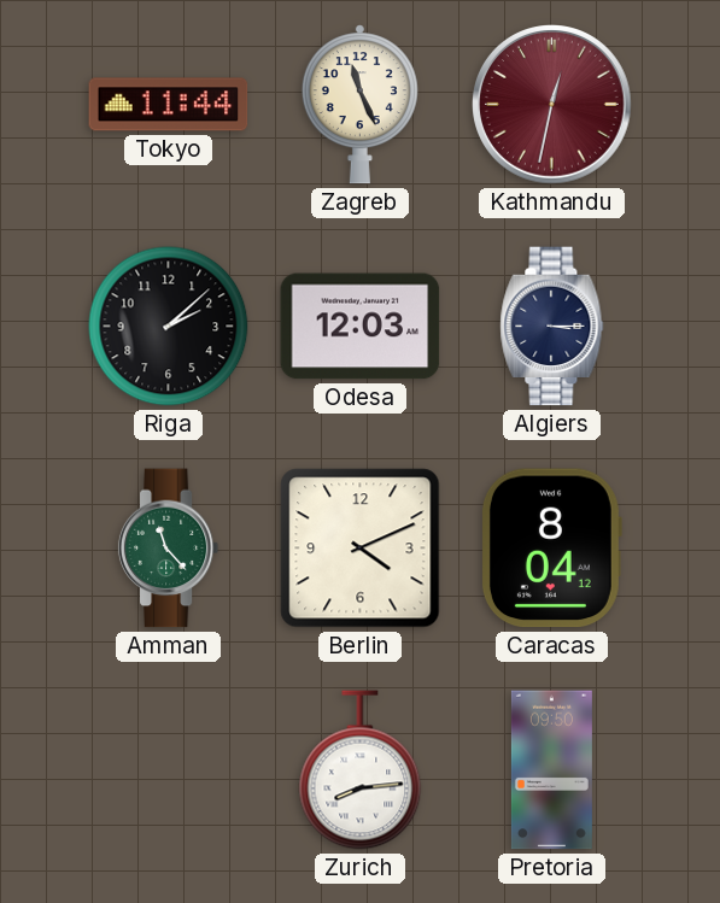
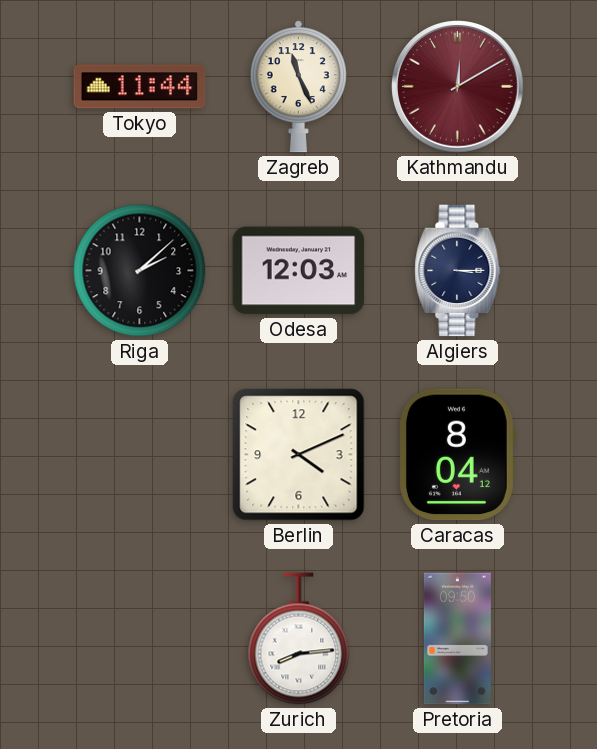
Kathmandu: 12:32 -> 12:10 (458, 87)
Amman: 11:23 -> none (169, 549)
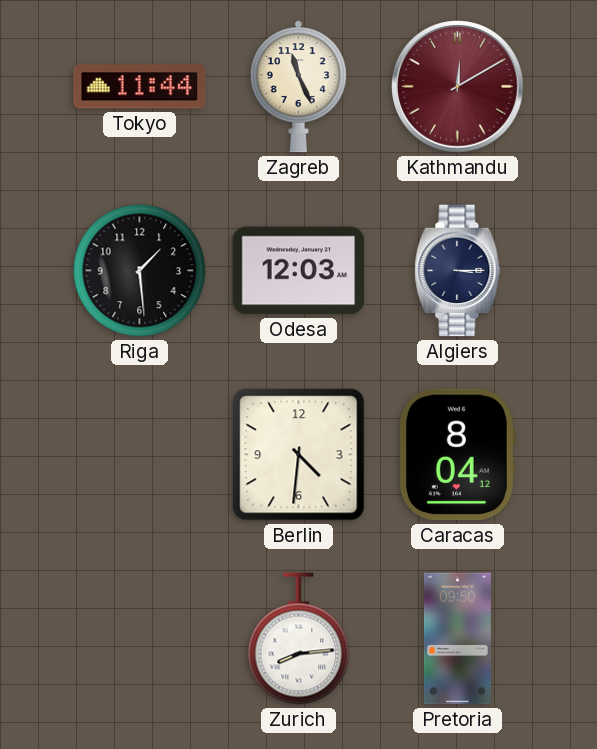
Riga: 2:08 -> 1:29 (140, 271)
Berlin: 4:11 -> 4:31 (299, 455)
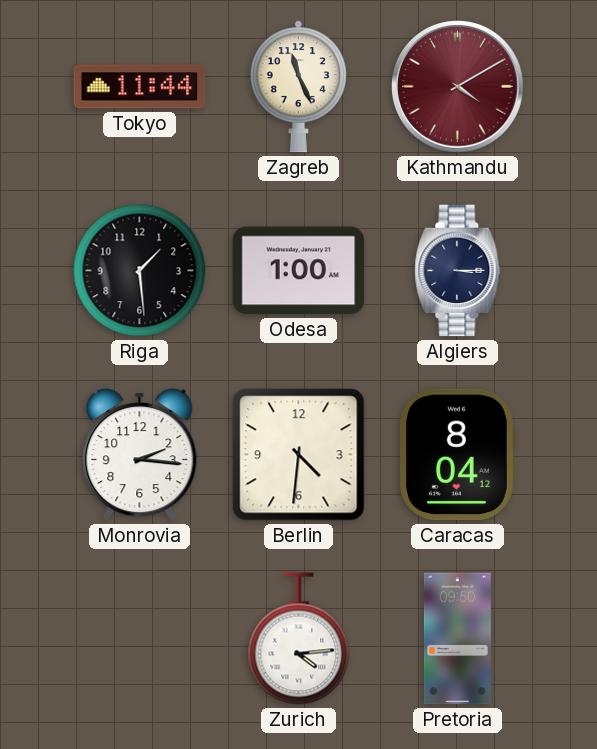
Kathmandu: 12:10 -> 4:10 (458, 87)
Odesa: 12:03 -> 1:00 (299, 271)
Monrovia: none -> 2:16 (140, 455)
Zurich: 8:14 -> 4:14 (299, 639)
